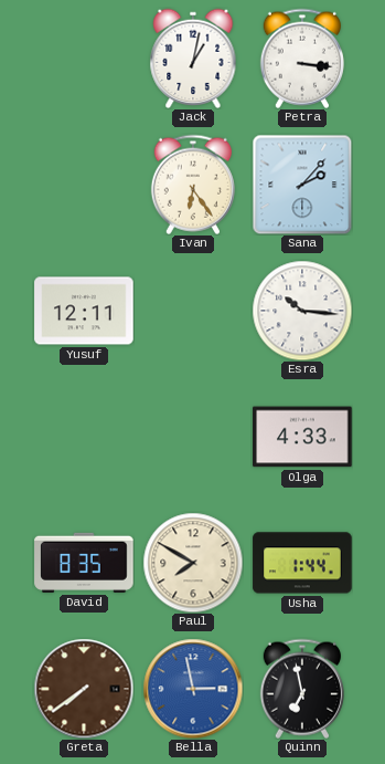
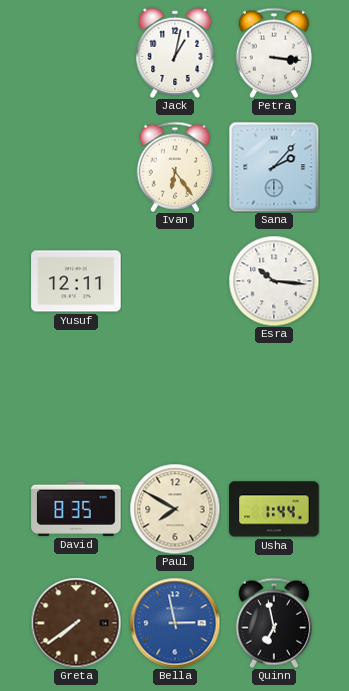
Olga: 4:33 -> none (302, 437)
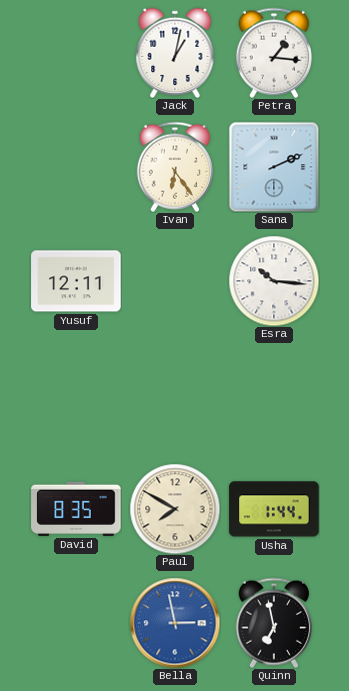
Petra: 3:16 -> 1:16 (274, 53)
Sana: 2:07 -> 2:11 (274, 167)
Greta: 7:39 -> none (76, 623)
